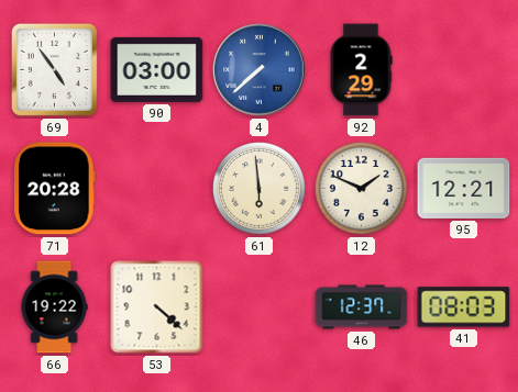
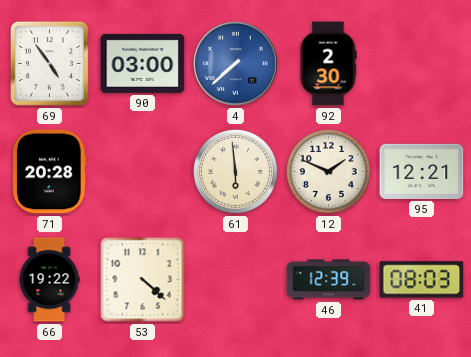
92: 2:29 -> 2:30 (328, 64)
46: 12:37 -> 12:39 (329, 280)
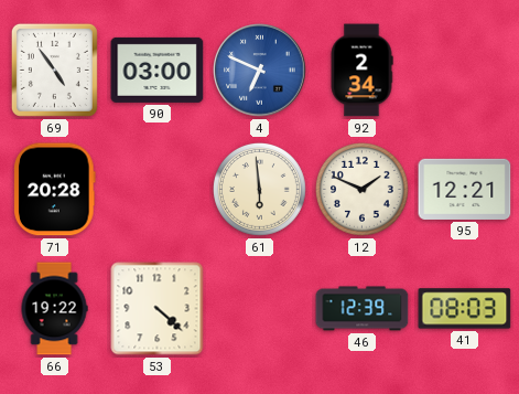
4: 7:38 -> 6:49 (260, 71)
92: 2:30 -> 2:34 (361, 71)
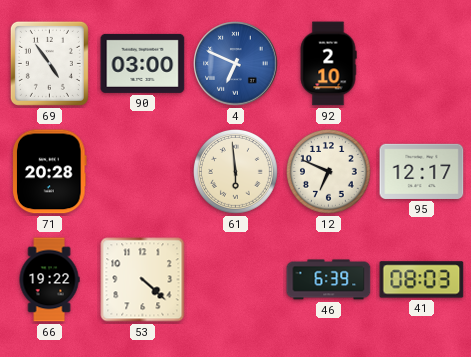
92: 2:34 -> 2:10 (328, 64)
12: 1:49 -> 6:49 (329, 172)
95: 12:21 -> 12:17 (422, 171)
46: 12:39 -> 6:39 (329, 280)
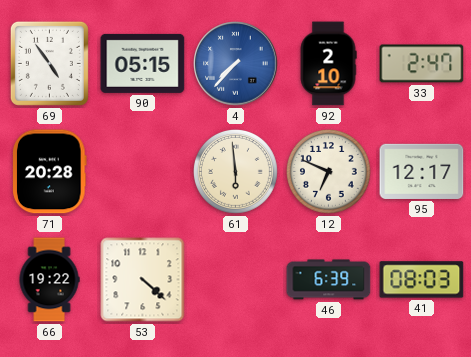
90: 03:00 -> 05:15 (143, 63)
4: 6:49 -> 7:37 (236, 64)
33: none -> 2:47 (422, 64)
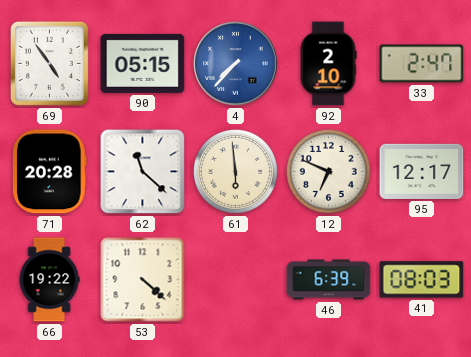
62: none -> 11:22 (143, 172)
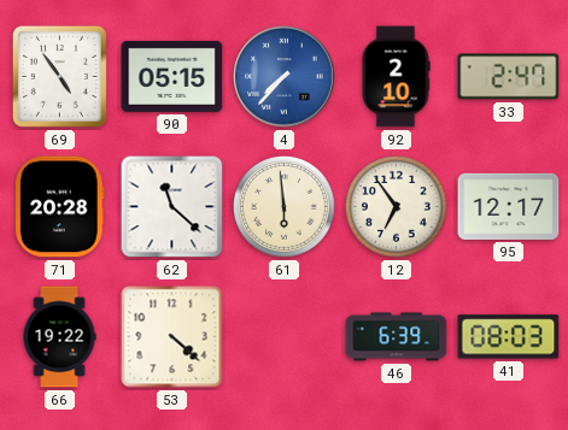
12: 6:49 -> 6:54 (397, 207)
